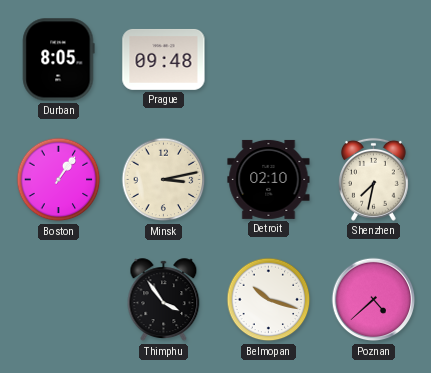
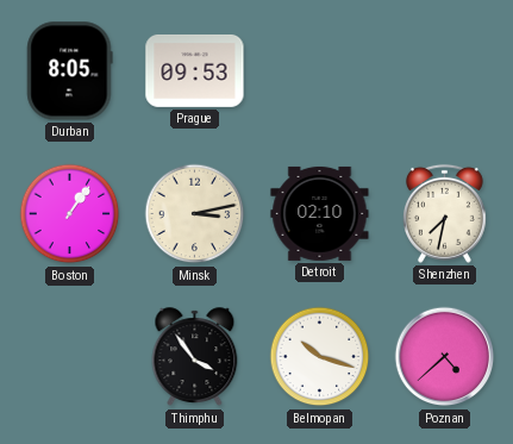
Prague: 09:48 -> 09:53 (195, 70)
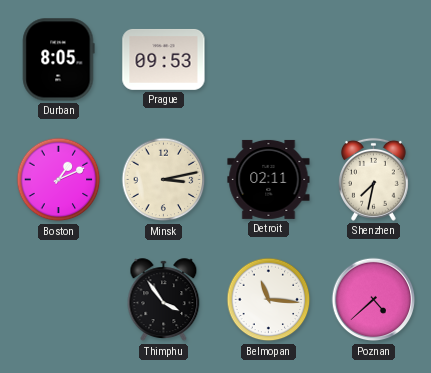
Boston: 1:06 -> 1:11 (59, 180)
Detroit: 02:10 -> 02:11 (269, 179)
Belmopan: 10:18 -> 11:16 (269, 300)
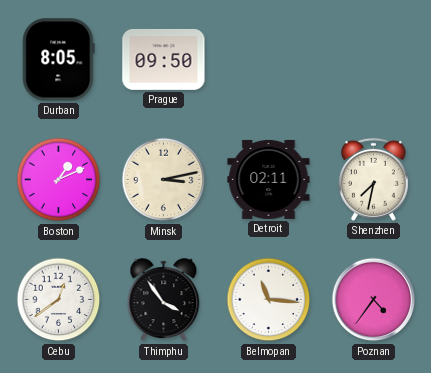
Prague: 09:53 -> 09:50 (164, 59)
Cebu: none -> 12:39 (59, 300)
Poznan: 4:38 -> 4:36 (374, 300)
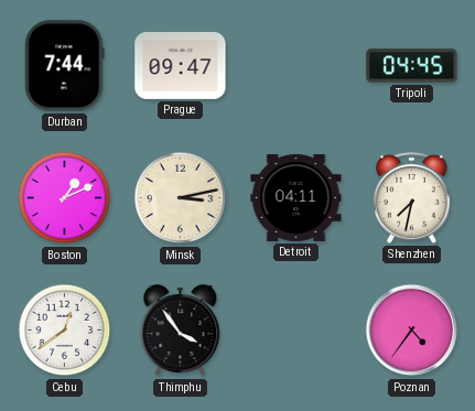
Durban: 8:05 -> 7:44 (65, 66)
Prague: 09:50 -> 09:47 (181, 65)
Tripoli: none -> 04:45 (412, 66)
Detroit: 02:11 -> 04:11 (296, 197)
Belmopan: 11:16 -> none (269, 300)
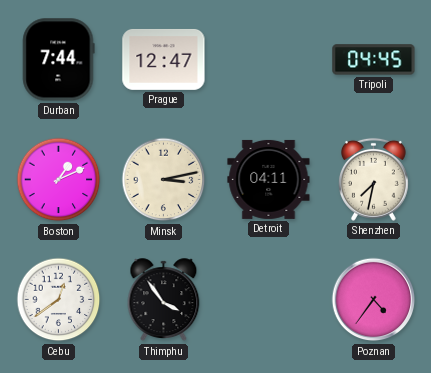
Prague: 09:47 -> 12:47 (164, 59)
